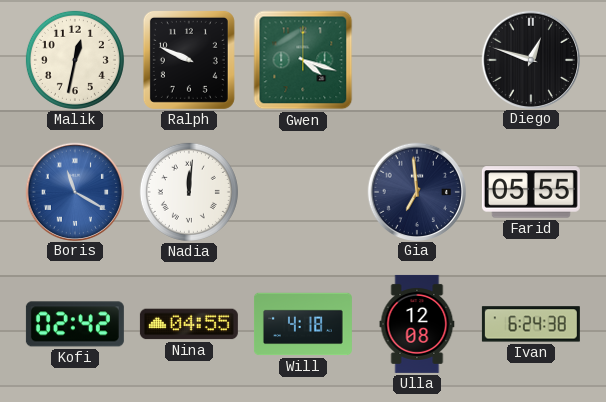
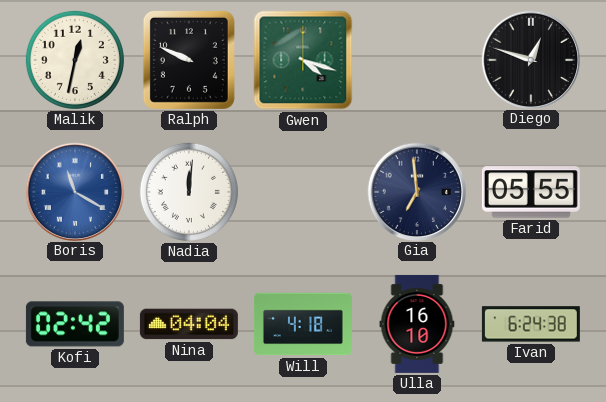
Nina: 04:55 -> 04:04 (189, 324)
Ulla: 12:08 -> 16:10 (417, 324)
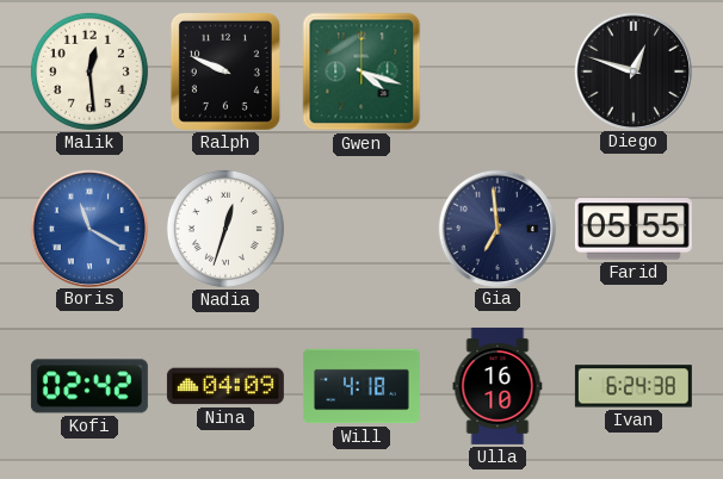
Malik: 12:32 -> 12:29 (89, 71)
Nadia: 12:01 -> 12:33 (225, 229)
Nina: 04:04 -> 04:09 (225, 386)
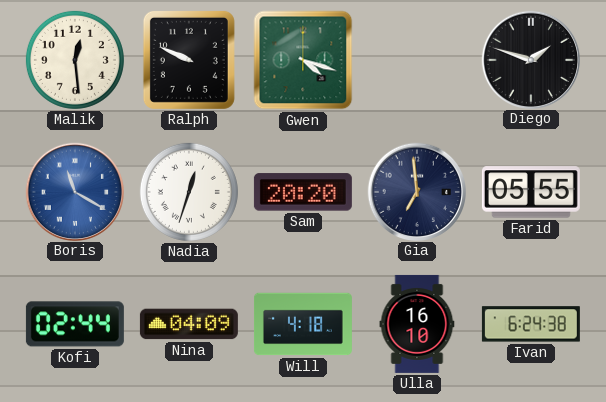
Diego: 12:48 -> 1:48 (530, 59)
Sam: none -> 20:20 (303, 192)
Kofi: 02:42 -> 02:44 (75, 324)
